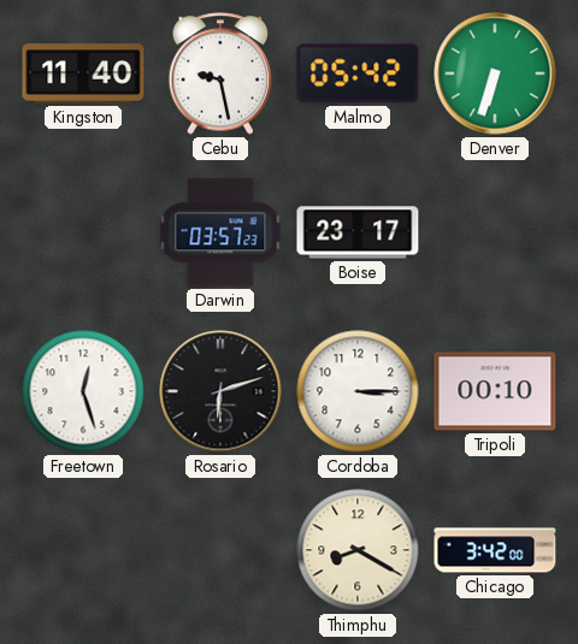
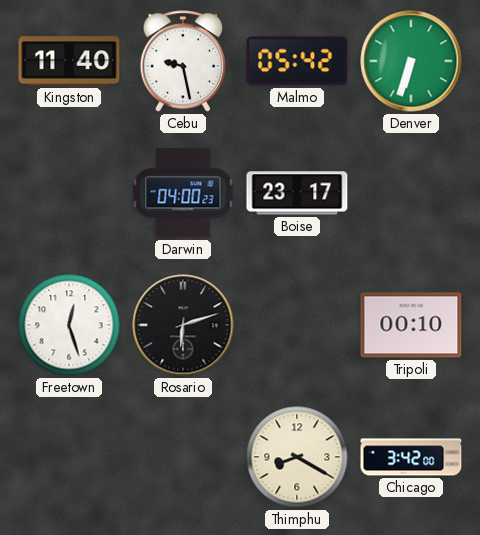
Darwin: 03:57 -> 04:00 (183, 193)
Cordoba: 3:15 -> none (358, 391)
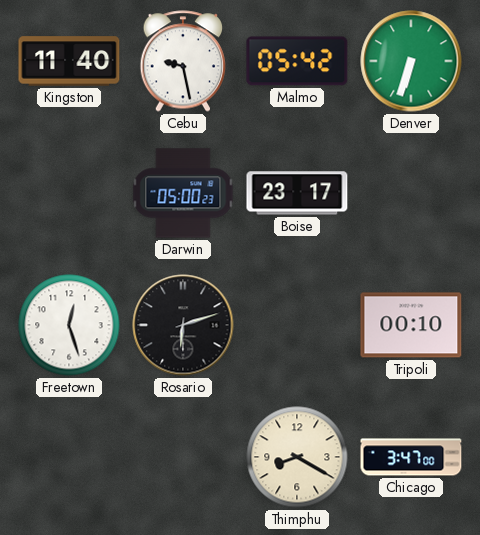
Darwin: 04:00 -> 05:00 (183, 193)
Chicago: 3:42 -> 3:47 (411, 457)
